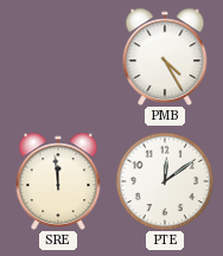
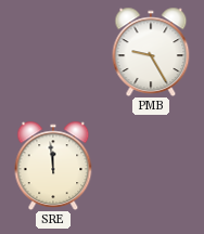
PMB: 4:25 -> 9:25 (151, 51)
PTE: 12:09 -> none (165, 181)
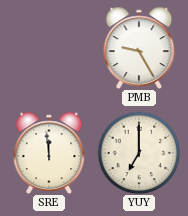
YUY: none -> 7:00 (139, 153)
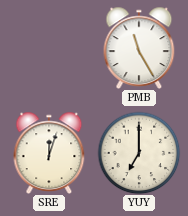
PMB: 9:25 -> 11:25 (139, 47)
SRE: 11:59 -> 12:03 (49, 152)
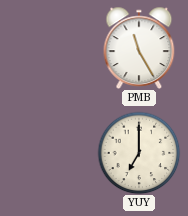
SRE: 12:03 -> none (49, 152)
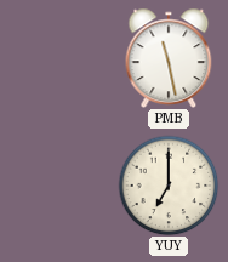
PMB: 11:25 -> 11:28 (169, 57)
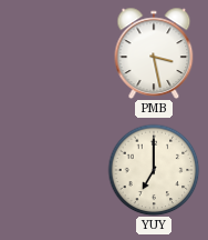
PMB: 11:28 -> 3:28 (154, 52)
